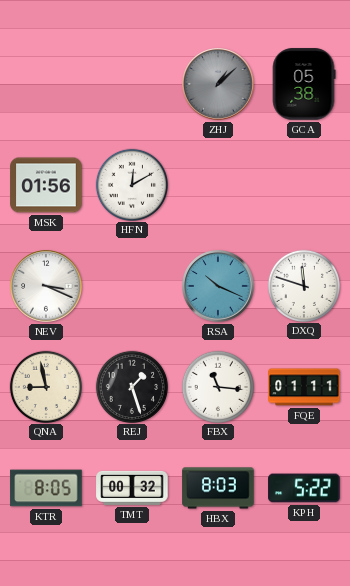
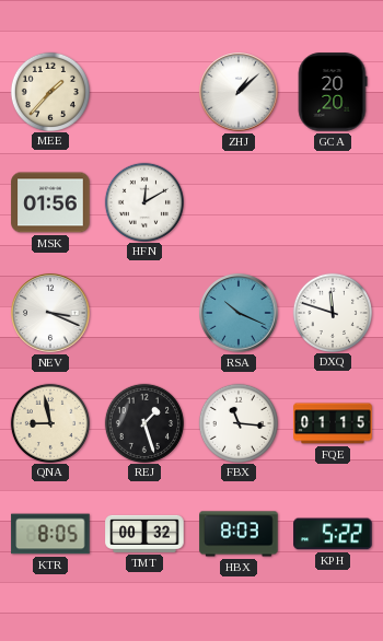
MEE: none -> 1:37 (49, 91)
ZHJ dial: grey -> white (239, 92)
GCA: 05:38 -> 20:20 (333, 92)
FQE: 01:11 -> 01:15 (333, 423)
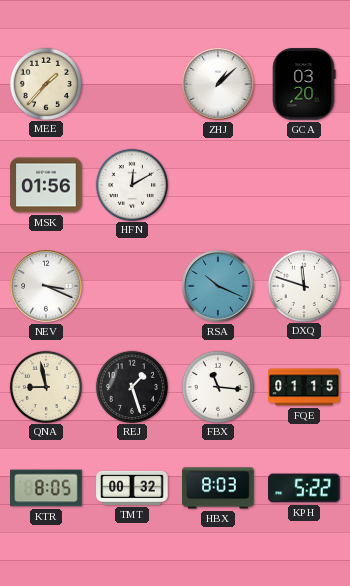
GCA: 20:20 -> 03:20 (304, 84)
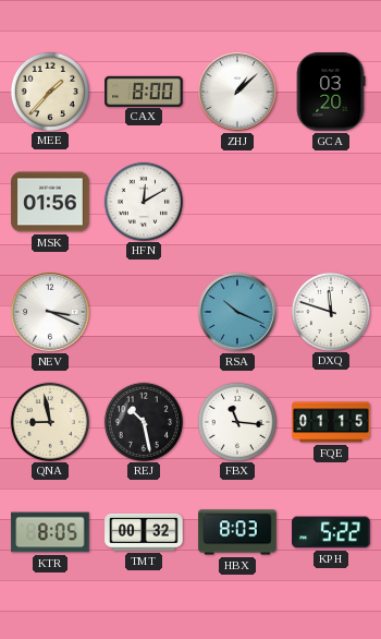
CAX: none -> 8:00 (144, 91)
REJ: 1:27 -> 10:28 (143, 421)
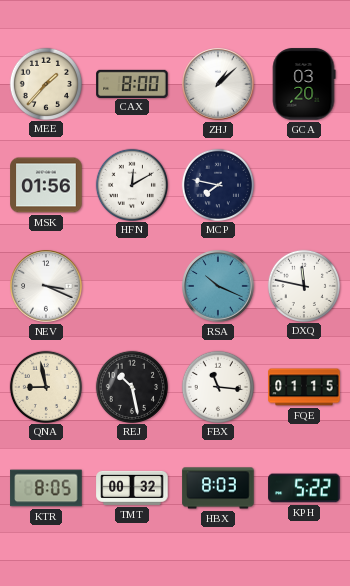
MCP: none -> 7:47 (217, 184)
DXQ: 11:48 -> 11:47 (303, 285)
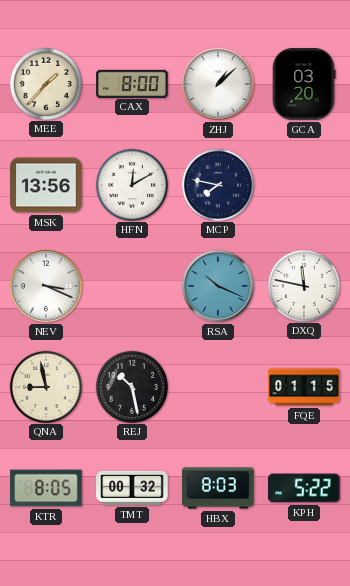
MSK: 01:56 -> 13:56 (46, 185)
FBX: 11:16 -> none (217, 386)
